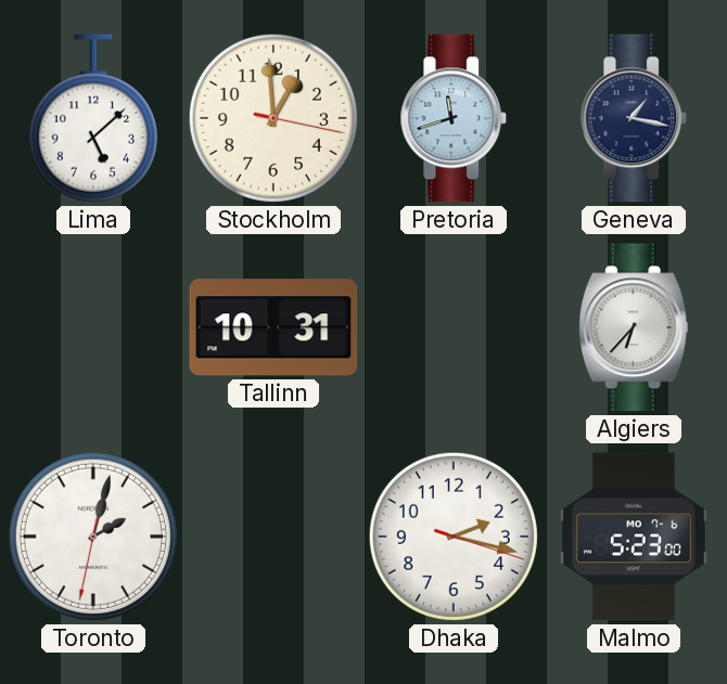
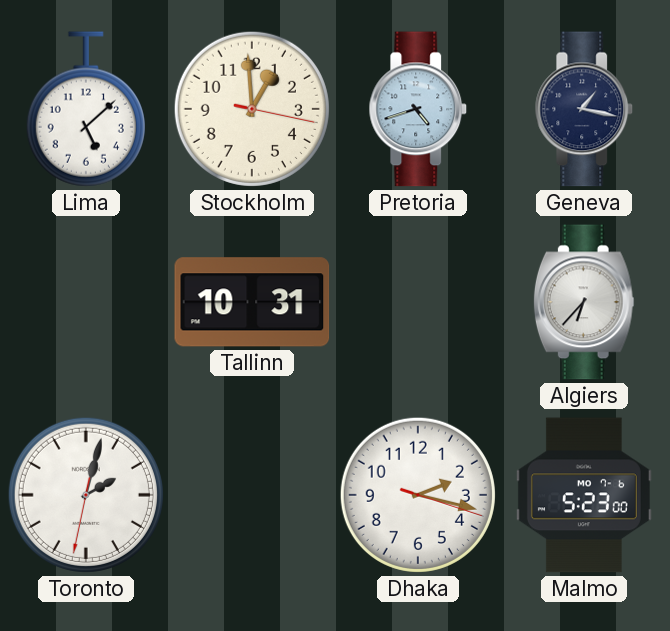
Pretoria: 11:42 -> 4:42 (418, 109)
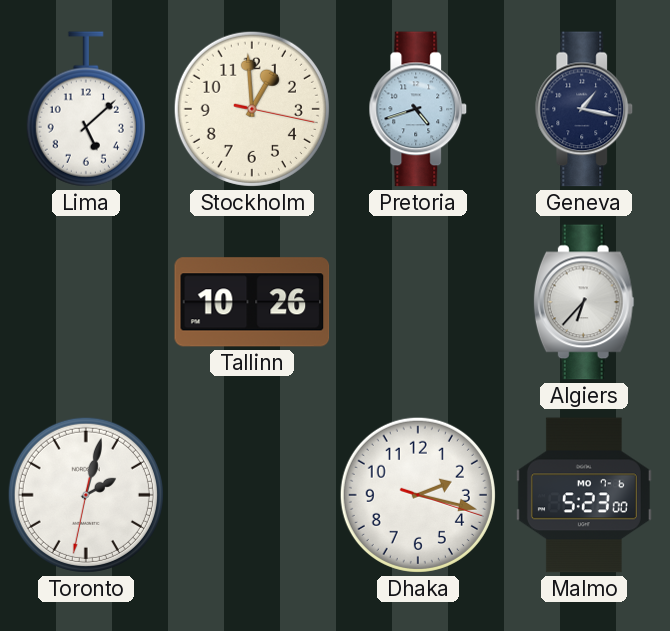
Tallinn: 10:31 -> 10:26 (252, 302)
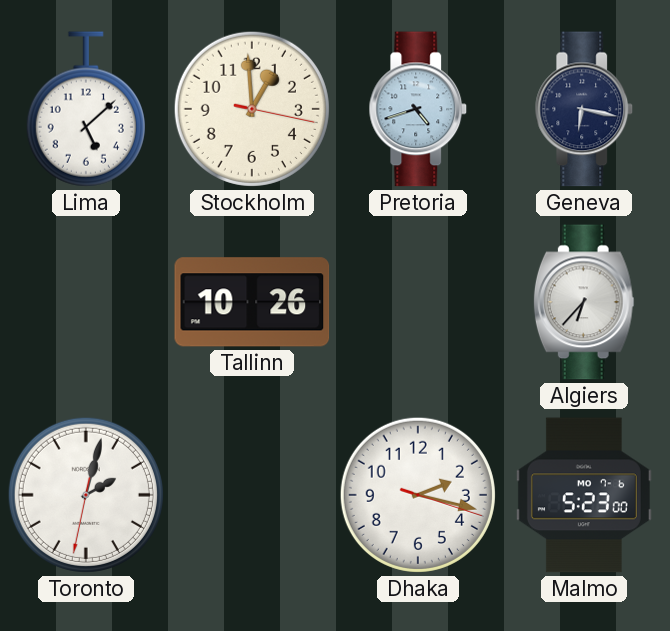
Geneva: 1:17 -> 6:17 (584, 109)
